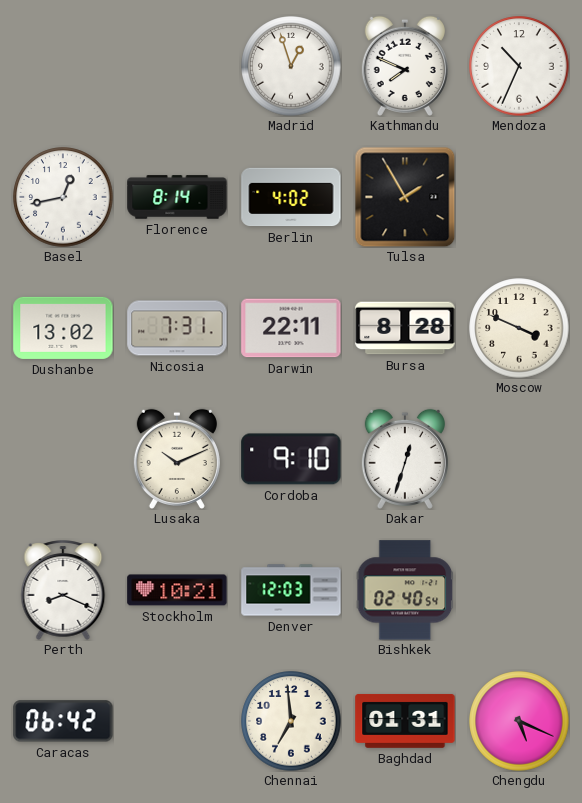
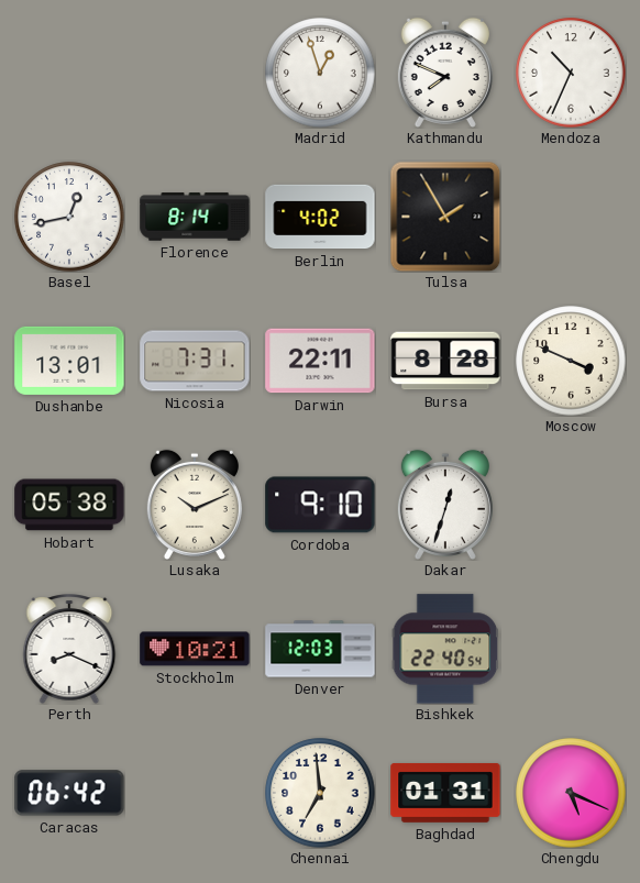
Dushanbe: 13:02 -> 13:01 (69, 361)
Hobart: none -> 05:38 (69, 505)
Bishkek: 02:40 -> 22:40 (445, 649)
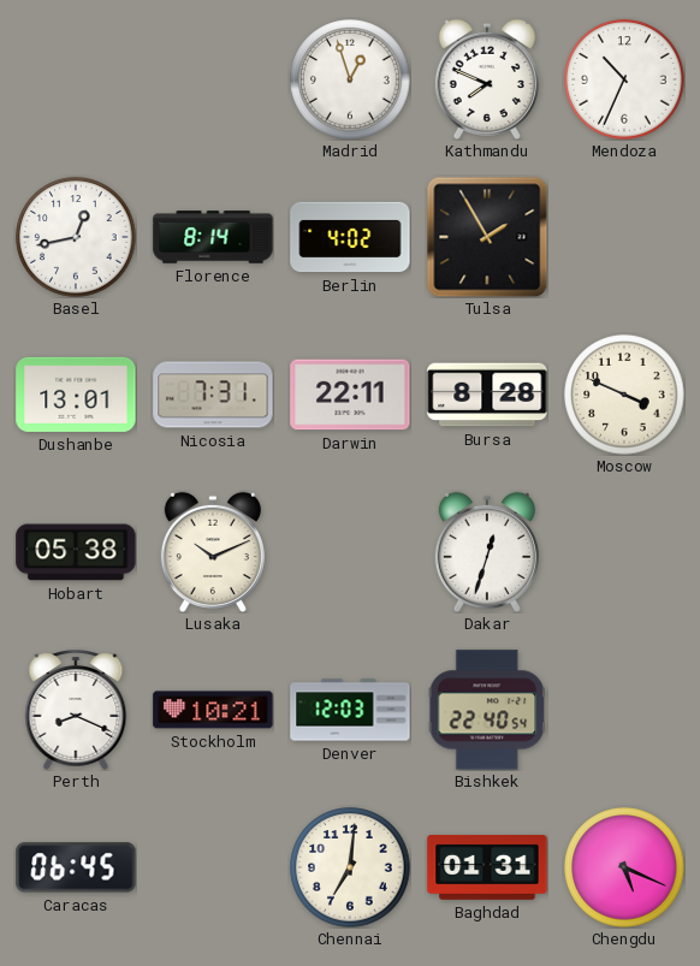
Cordoba: 9:10 -> none (320, 505)
Caracas: 06:42 -> 06:45 (76, 867)
Chennai: 6:59 -> 7:01 (350, 867)
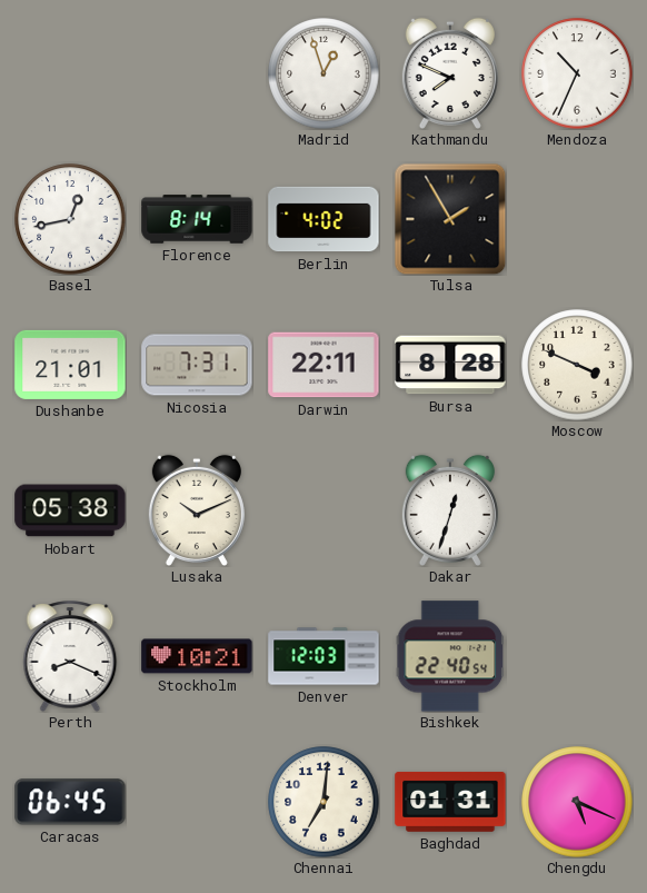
Dushanbe: 13:01 -> 21:01 (70, 365)
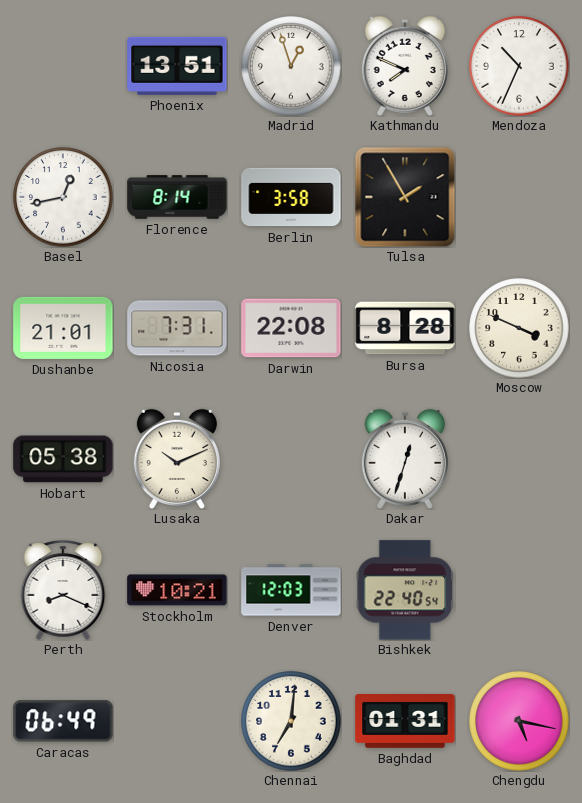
Phoenix: none -> 13:51 (177, 66)
Berlin: 4:02 -> 3:58 (291, 197)
Darwin: 22:11 -> 22:08 (291, 328)
Caracas: 06:45 -> 06:49 (63, 721)
Chengdu: 5:19 -> 5:17 (519, 721)
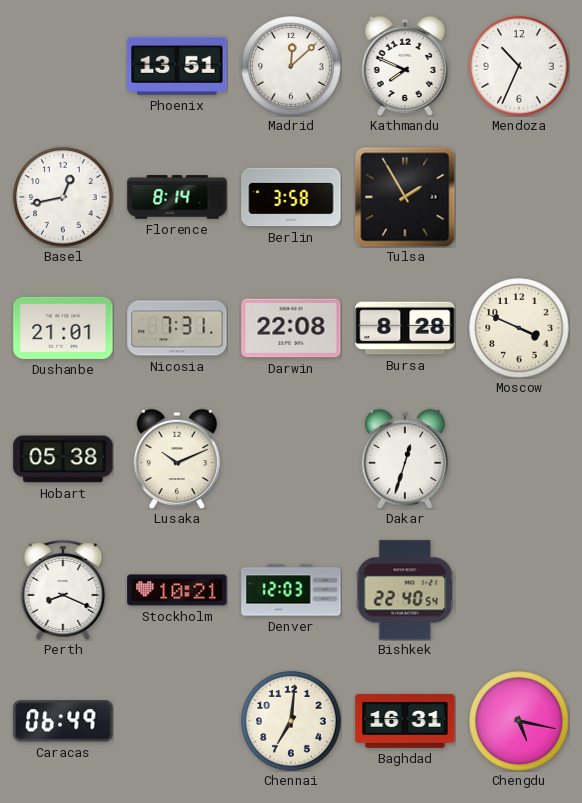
Madrid: 12:57 -> 12:08 (291, 66)
Baghdad: 01:31 -> 16:31 (405, 721)
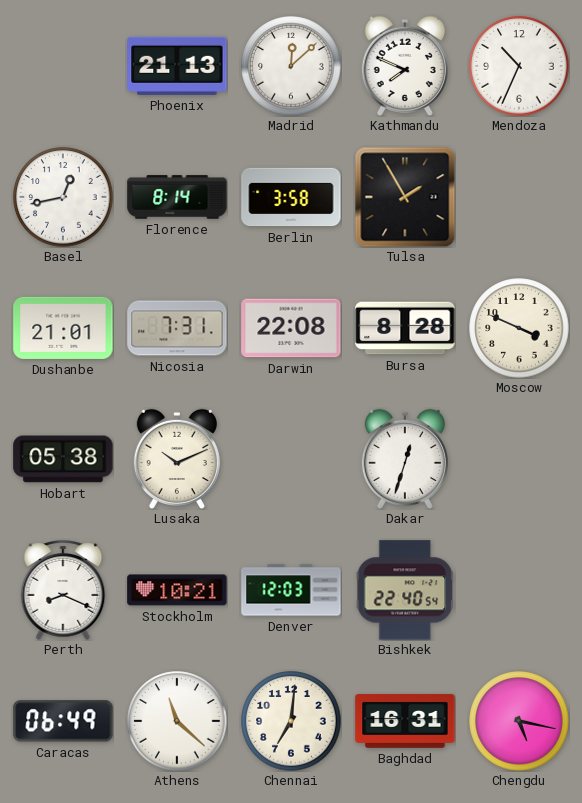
Phoenix: 13:51 -> 21:13 (177, 66)
Athens: none -> 11:22 (177, 721)
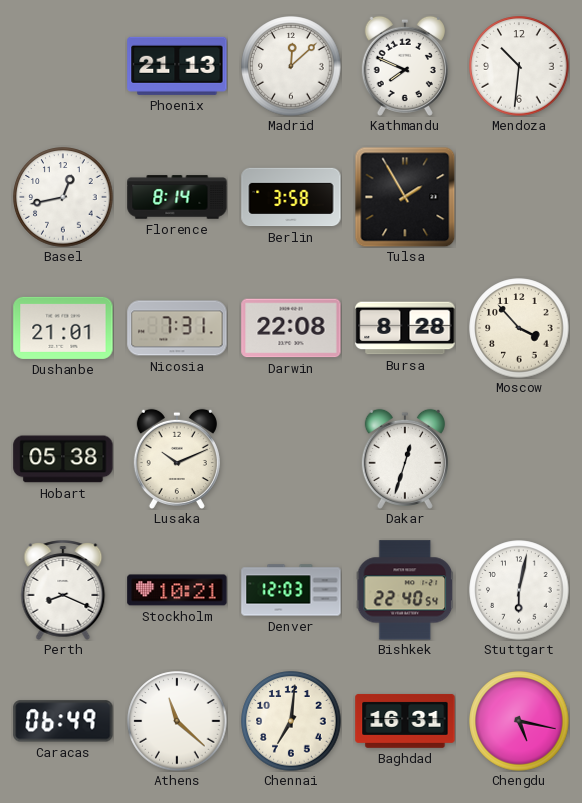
Mendoza: 10:34 -> 10:31 (519, 66)
Moscow: 3:49 -> 3:53 (519, 328)
Stuttgart: none -> 6:02 (519, 590)
